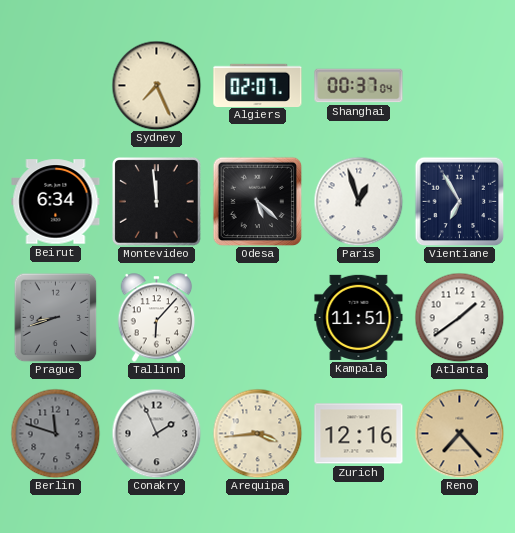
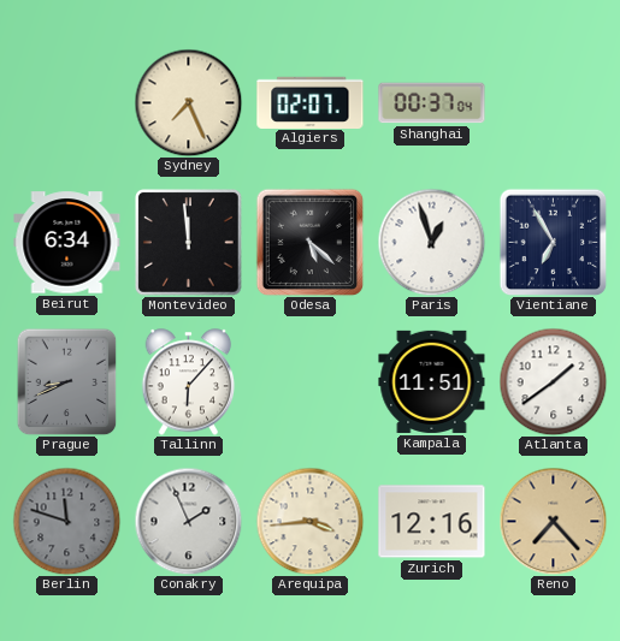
Prague: 8:42 -> 8:41 (67, 381)
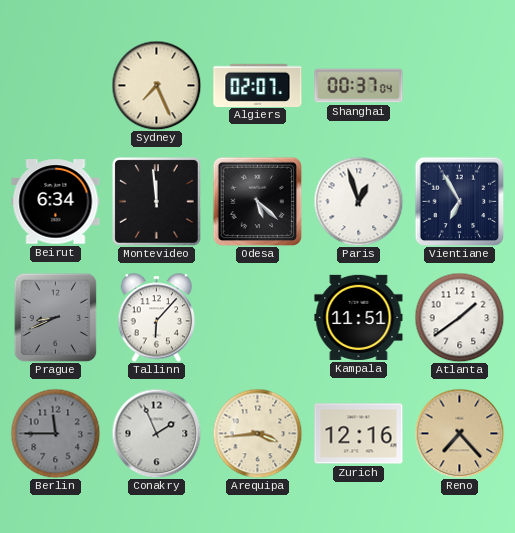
Berlin: 11:48 -> 11:45 (55, 433)
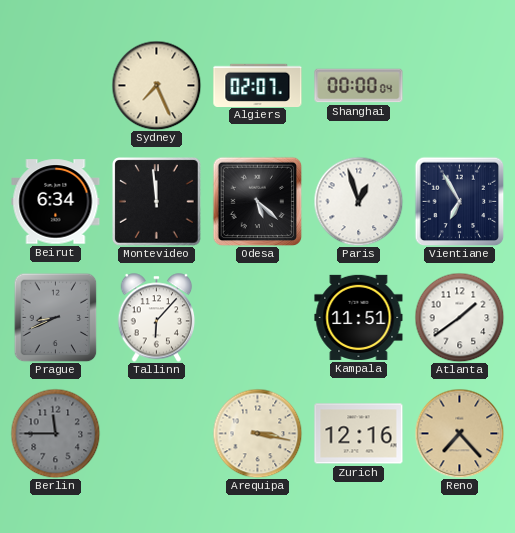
Shanghai: 00:37 -> 00:00 (359, 86)
Conakry: 1:56 -> none (156, 433)
Arequipa: 3:44 -> 3:17 (257, 433)
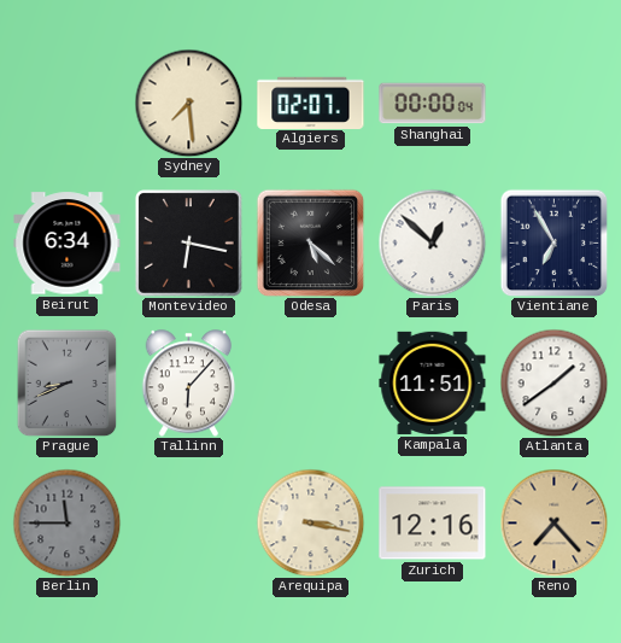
Sydney: 7:26 -> 7:29 (188, 103)
Montevideo: 11:59 -> 6:17 (189, 244)
Paris: 12:57 -> 12:52 (432, 242)
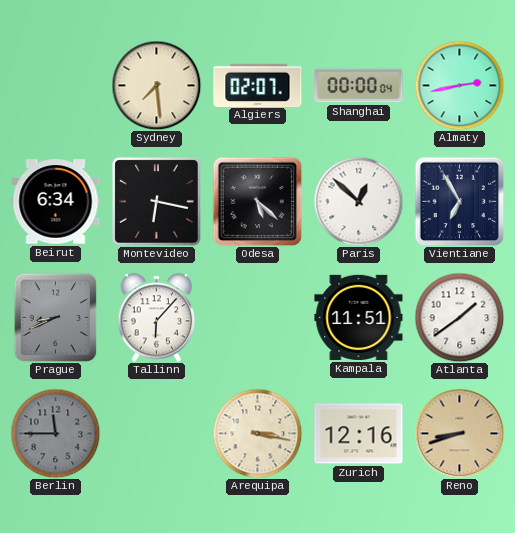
Almaty: none -> 2:43 (459, 85)
Reno: 7:23 -> 8:42 (459, 433)
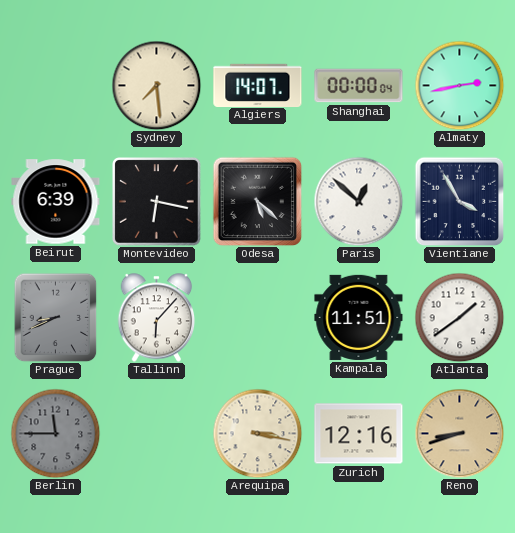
Algiers: 02:07 -> 14:07 (258, 85)
Beirut: 6:34 -> 6:39 (56, 202)
Vientiane: 6:55 -> 3:55 (459, 201)
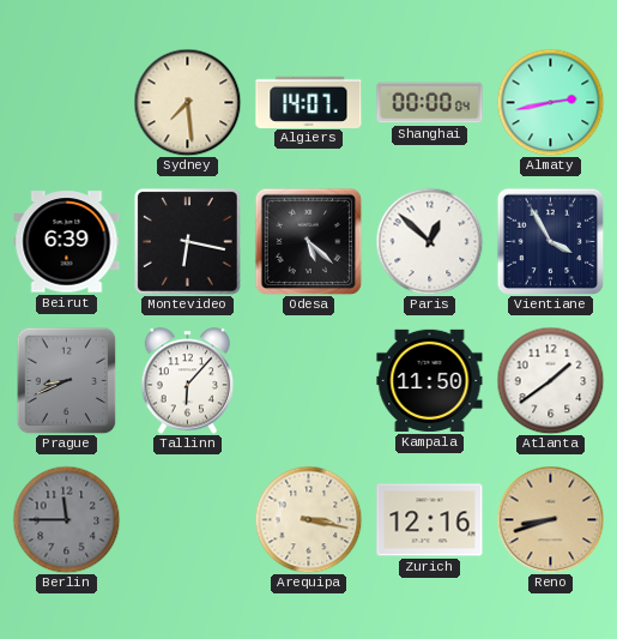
Kampala: 11:51 -> 11:50 (430, 380)
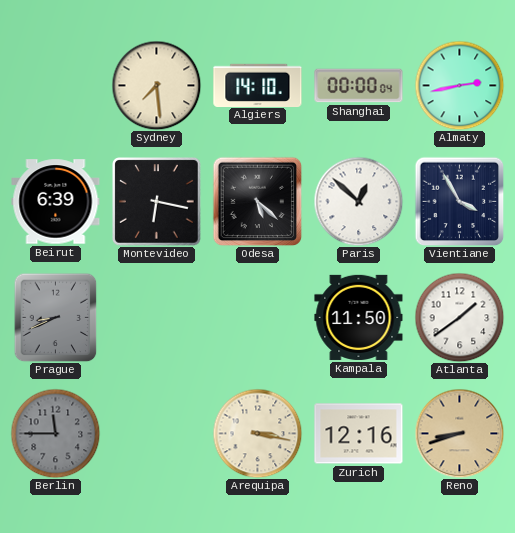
Algiers: 14:07 -> 14:10 (258, 85)
Tallinn: 6:07 -> none (188, 381)
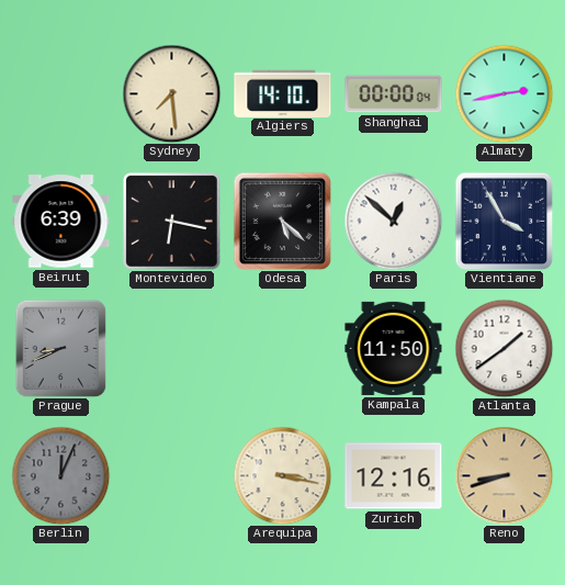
Berlin: 11:45 -> 12:04 (60, 475)
